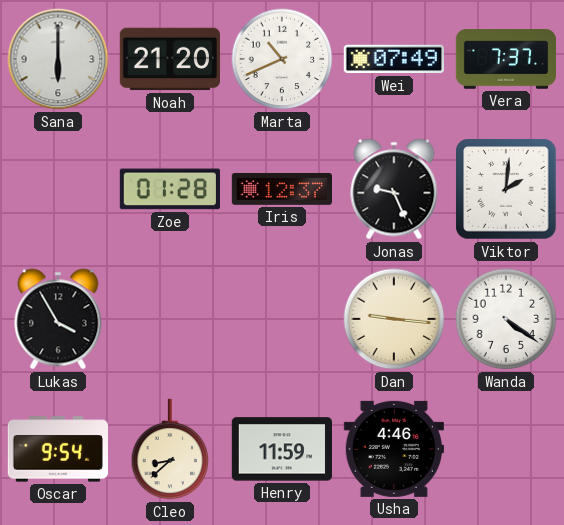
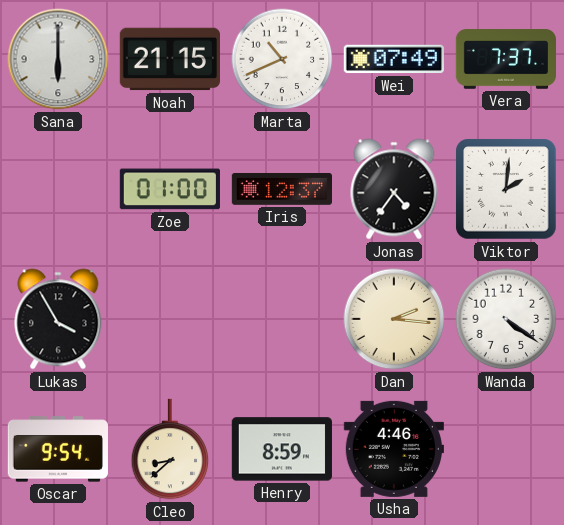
Noah: 21:20 -> 21:15 (169, 59)
Zoe: 01:28 -> 01:00 (170, 189)
Jonas: 9:26 -> 4:36 (394, 189)
Dan: 9:16 -> 2:16 (394, 319)
Henry: 11:59 -> 8:59 (282, 449)
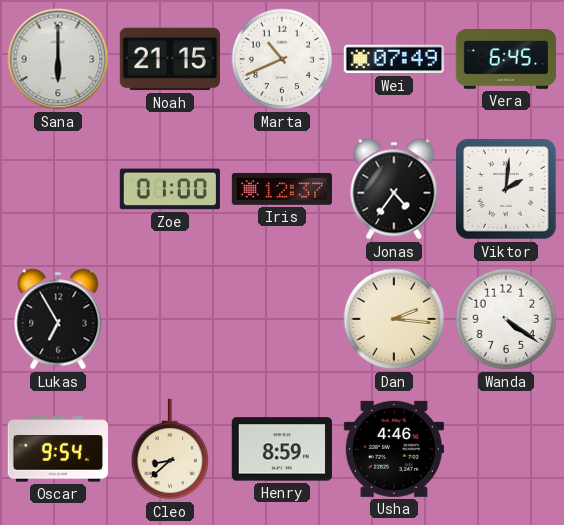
Vera: 7:37 -> 6:45 (505, 59)
Lukas: 3:55 -> 6:55 (58, 319)
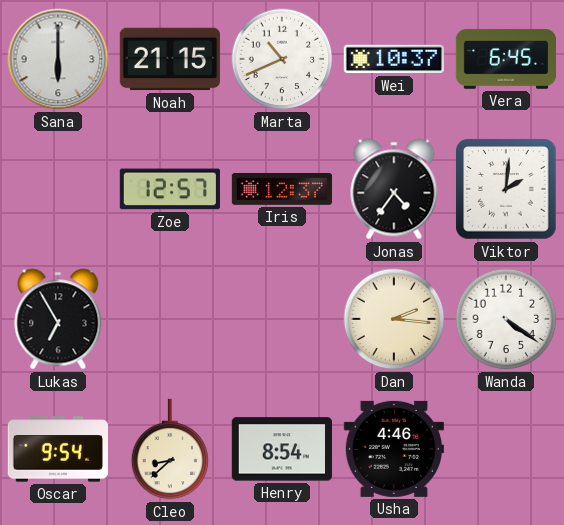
Wei: 07:49 -> 10:37 (393, 59)
Zoe: 01:00 -> 12:57 (170, 189)
Henry: 8:59 -> 8:54 (282, 449)
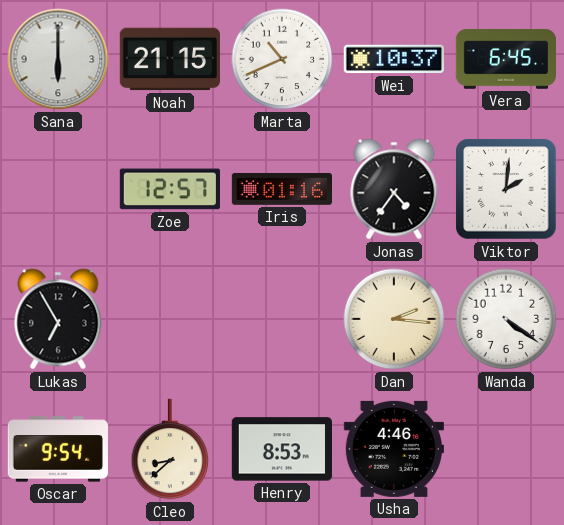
Iris: 12:37 -> 01:16 (281, 189)
Henry: 8:54 -> 8:53 (282, 449)
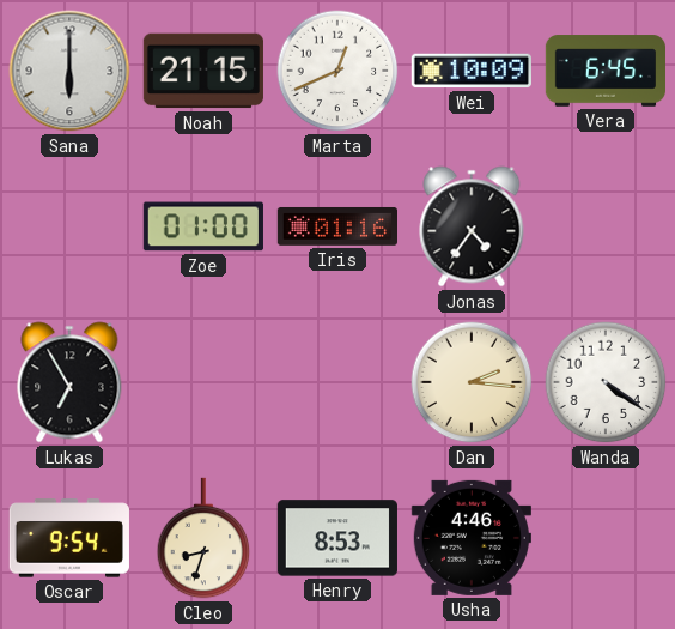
Marta: 10:41 -> 12:41 (337, 71)
Wei: 10:37 -> 10:09 (470, 71)
Zoe: 12:57 -> 01:00 (203, 226)
Viktor: 2:01 -> none (506, 189)
Cleo: 8:38 -> 8:33 (203, 538)
